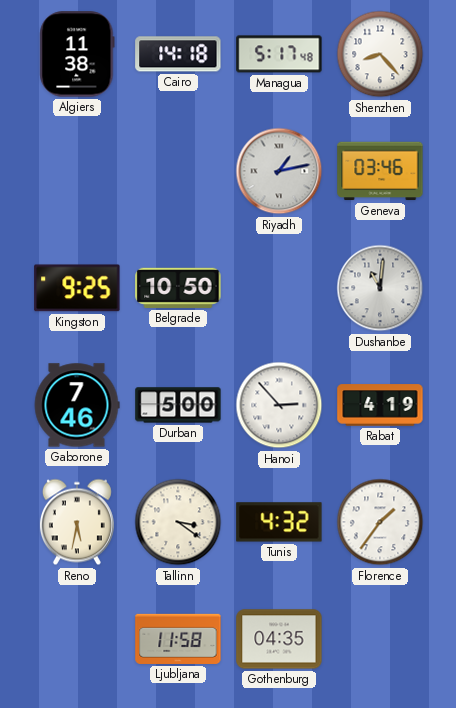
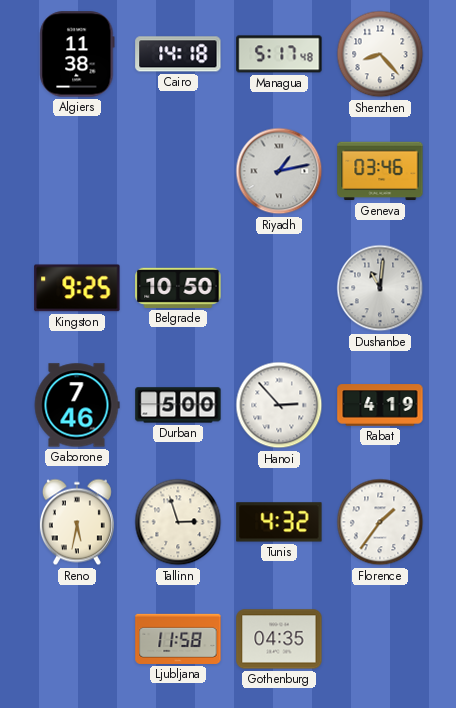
Tallinn: 3:21 -> 2:57 (178, 522)
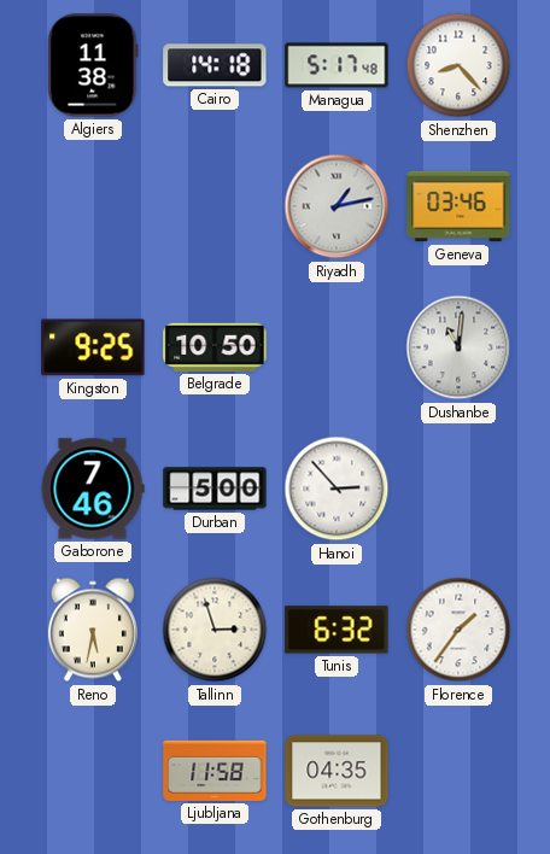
Rabat: 4:19 -> none (380, 405)
Tunis: 4:32 -> 6:32 (337, 630)
